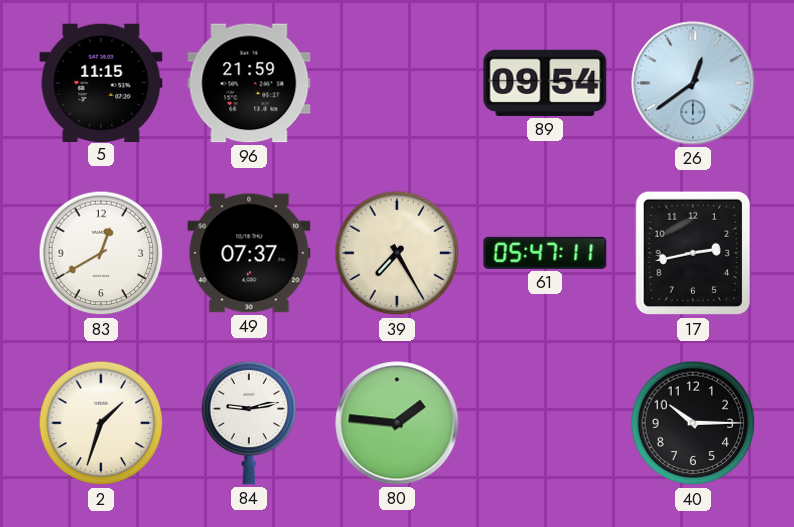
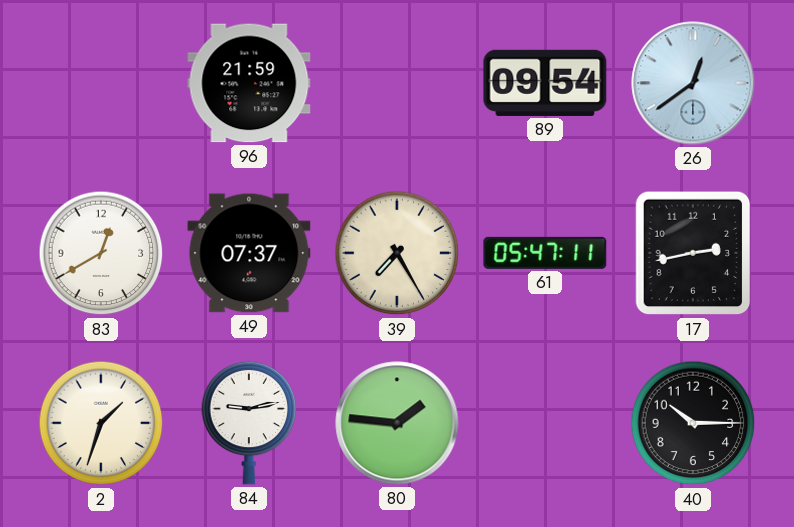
5: 11:15 -> none (101, 82)
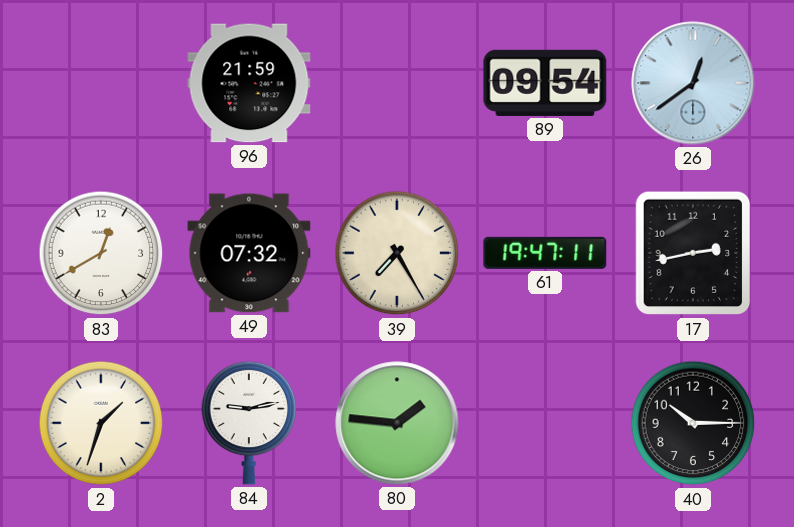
49: 07:37 -> 07:32 (249, 253)
61: 05:47 -> 19:47 (545, 253)
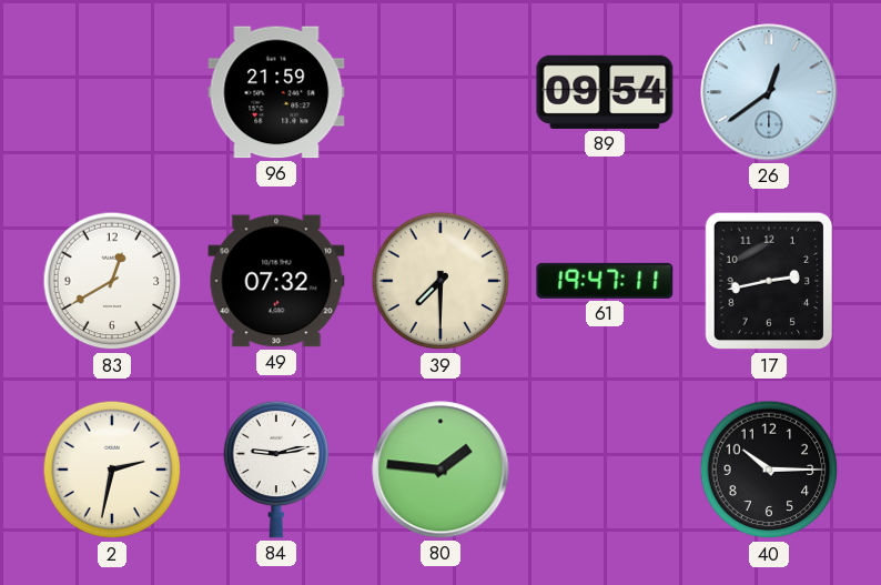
39: 7:25 -> 7:30 (440, 281)
2: 1:33 -> 2:32 (112, 470)
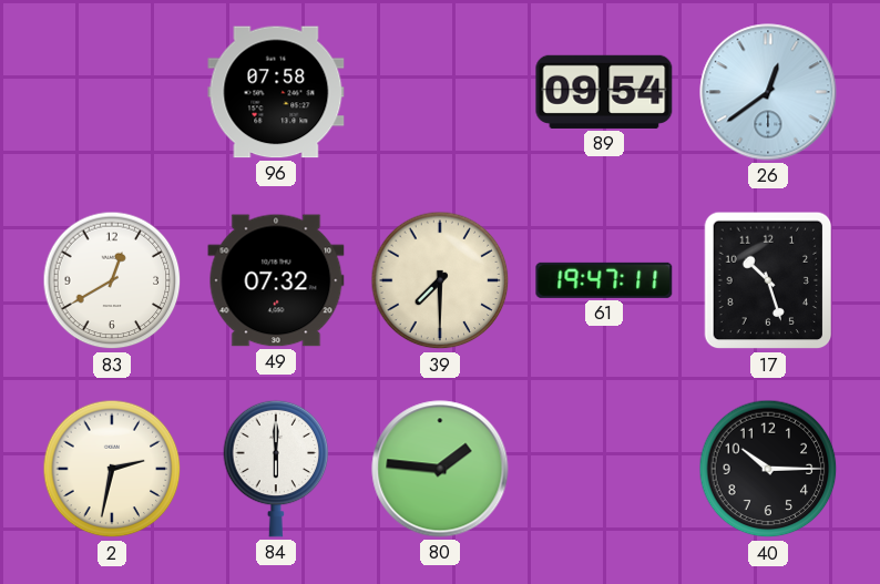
96: 21:59 -> 07:58 (276, 92)
17: 2:43 -> 10:27 (768, 280)
84: 9:13 -> 6:00 (276, 469)
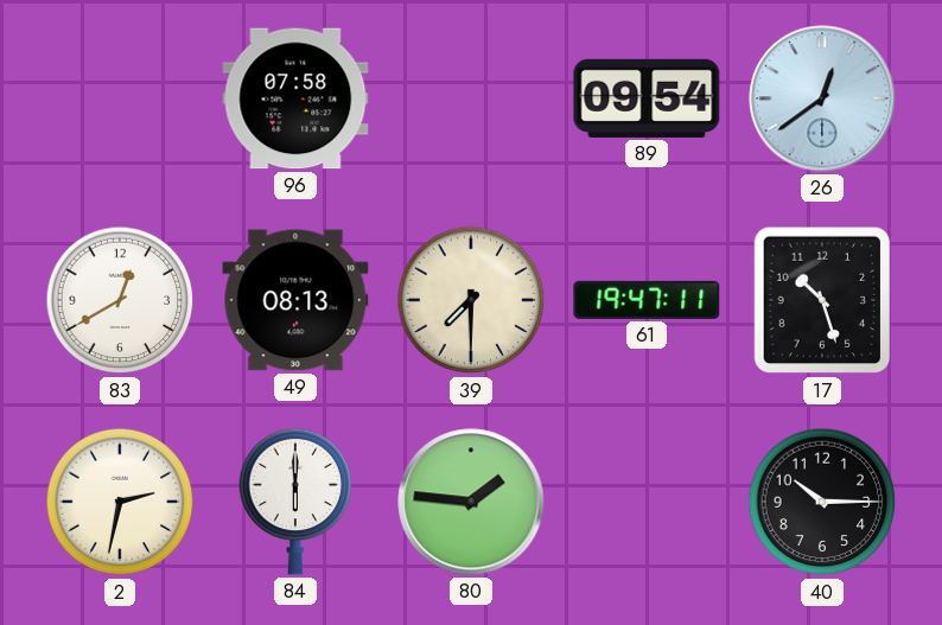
49: 07:32 -> 08:13 (295, 300)
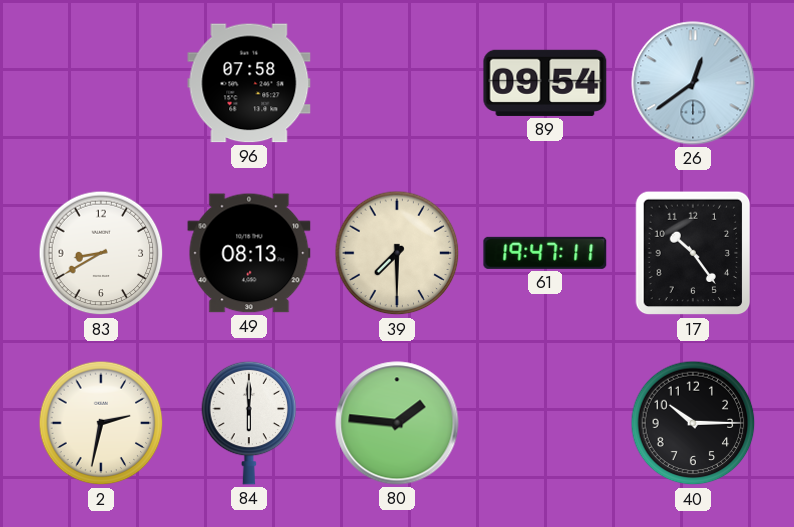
83: 12:40 -> 8:40 (101, 253)
17: 10:27 -> 10:24 (693, 253)
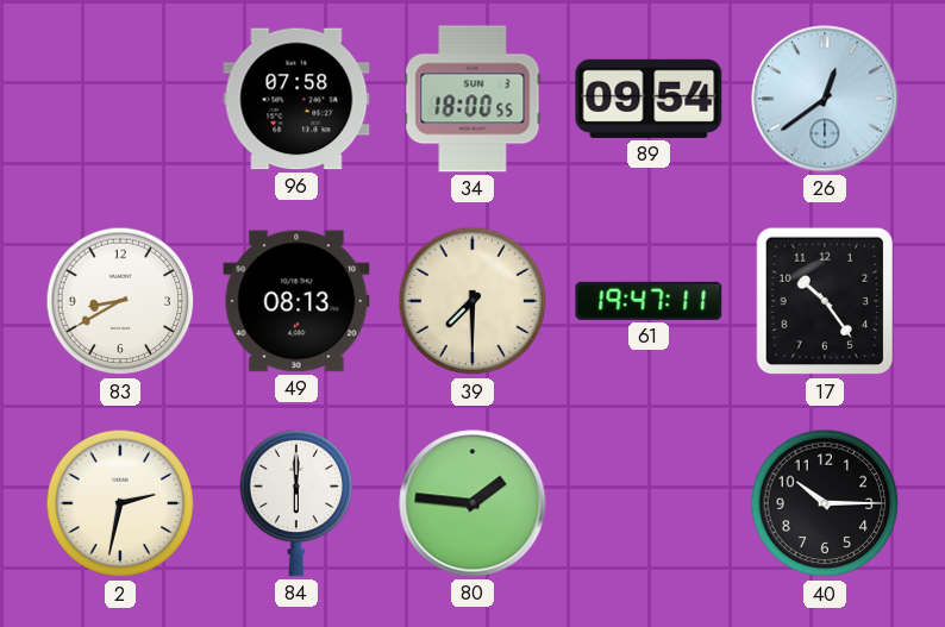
34: none -> 18:00 (472, 99)
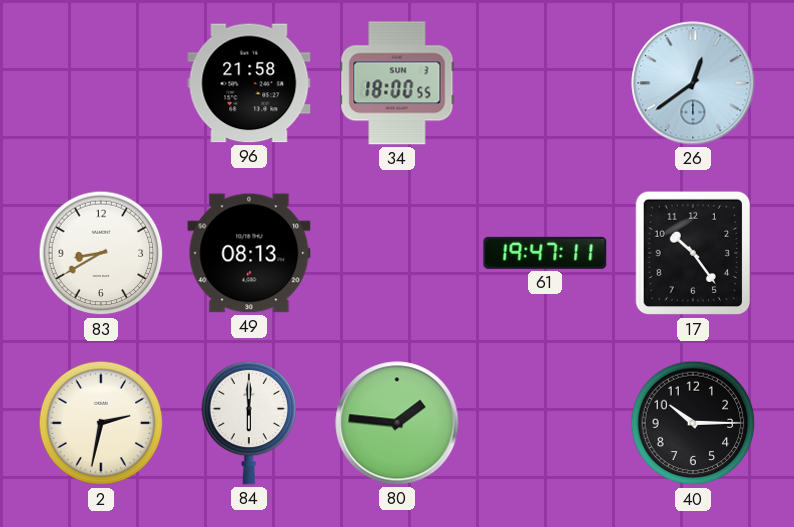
96: 07:58 -> 21:58 (249, 83)
89: 09:54 -> none (649, 99)
39: 7:30 -> none (472, 301)
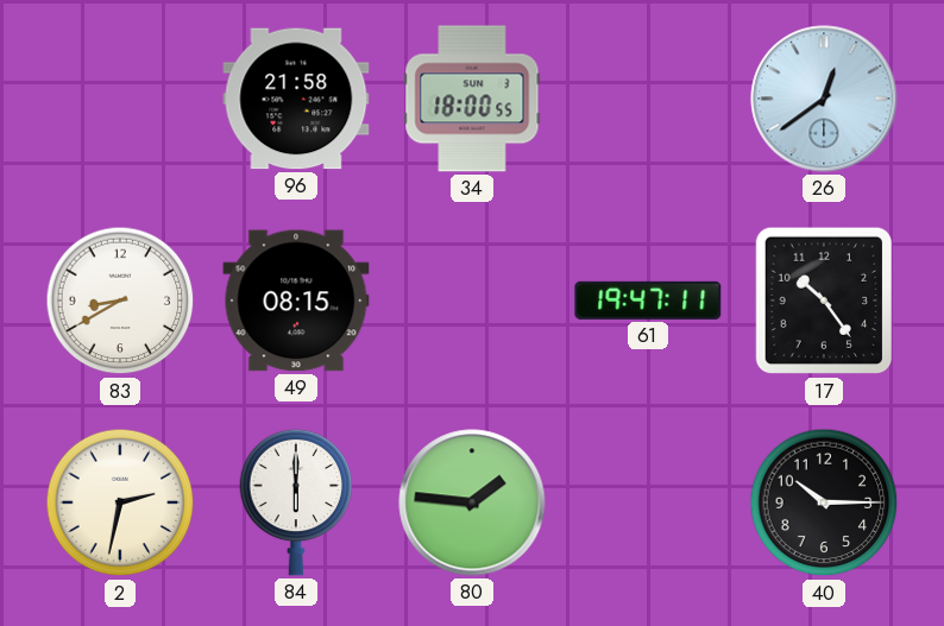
49: 08:13 -> 08:15 (296, 301)
